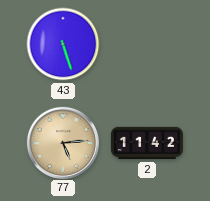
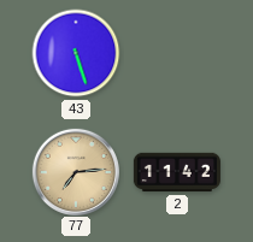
77: 5:14 -> 7:14 (75, 171)
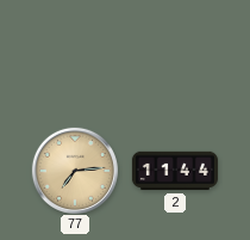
43: 5:27 -> none (76, 53)
2: 11:42 -> 11:44 (175, 171)
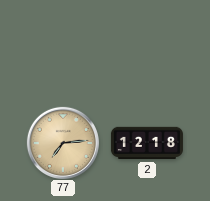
2: 11:44 -> 12:18 (147, 143)
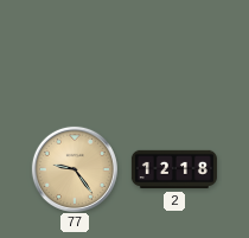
77: 7:14 -> 9:24 (74, 168)
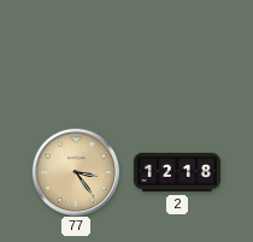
77: 9:24 -> 3:24 (75, 171)
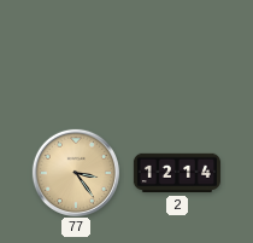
2: 12:18 -> 12:14 (177, 173)
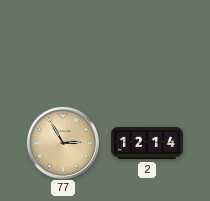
77: 3:24 -> 2:55 (62, 142)
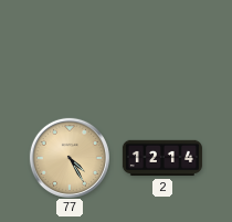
77: 2:55 -> 4:25 (68, 157)
